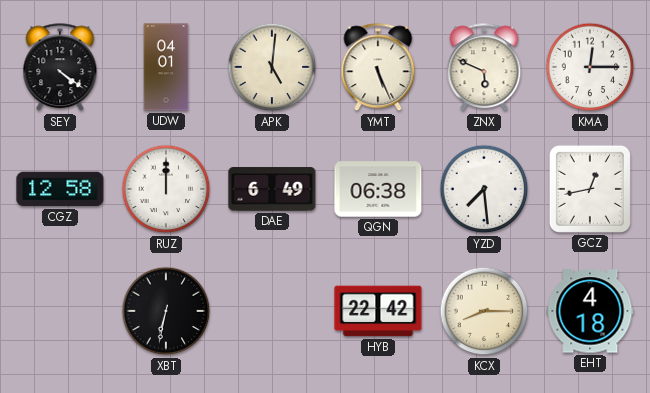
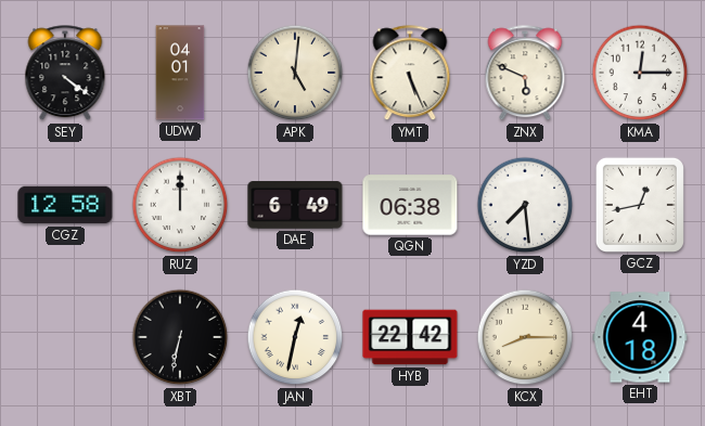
JAN: none -> 12:32 (295, 337)
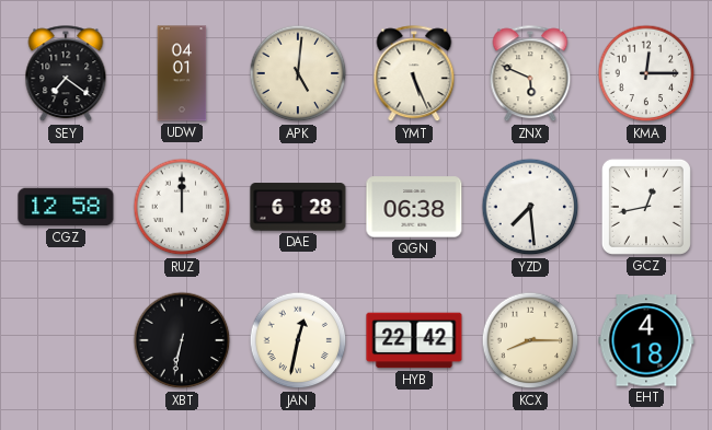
SEY: 4:21 -> 7:21 (66, 74)
DAE: 6:49 -> 6:28 (298, 207)
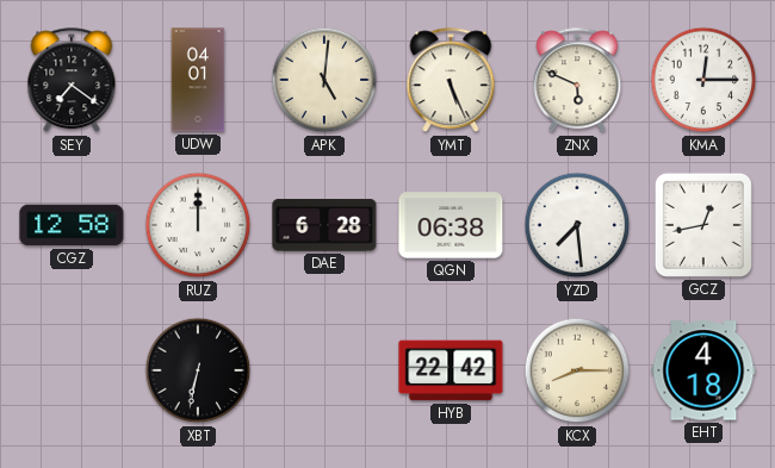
JAN: 12:32 -> none (298, 340)
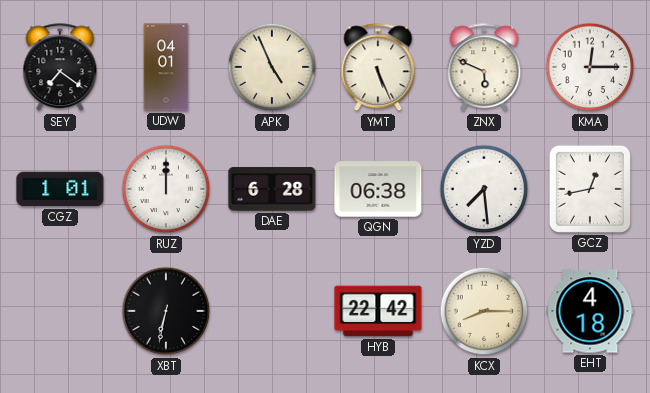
APK: 5:01 -> 4:56 (272, 67)
CGZ: 12:58 -> 1:01 (60, 189)
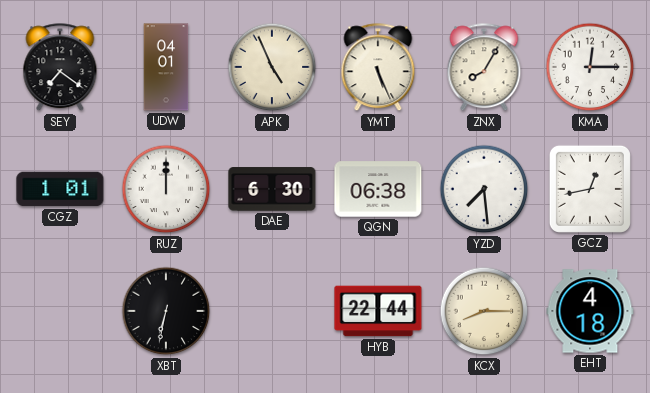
ZNX: 5:49 -> 8:05 (484, 68)
DAE: 6:28 -> 6:30 (272, 189)
HYB: 22:42 -> 22:44 (378, 311)
